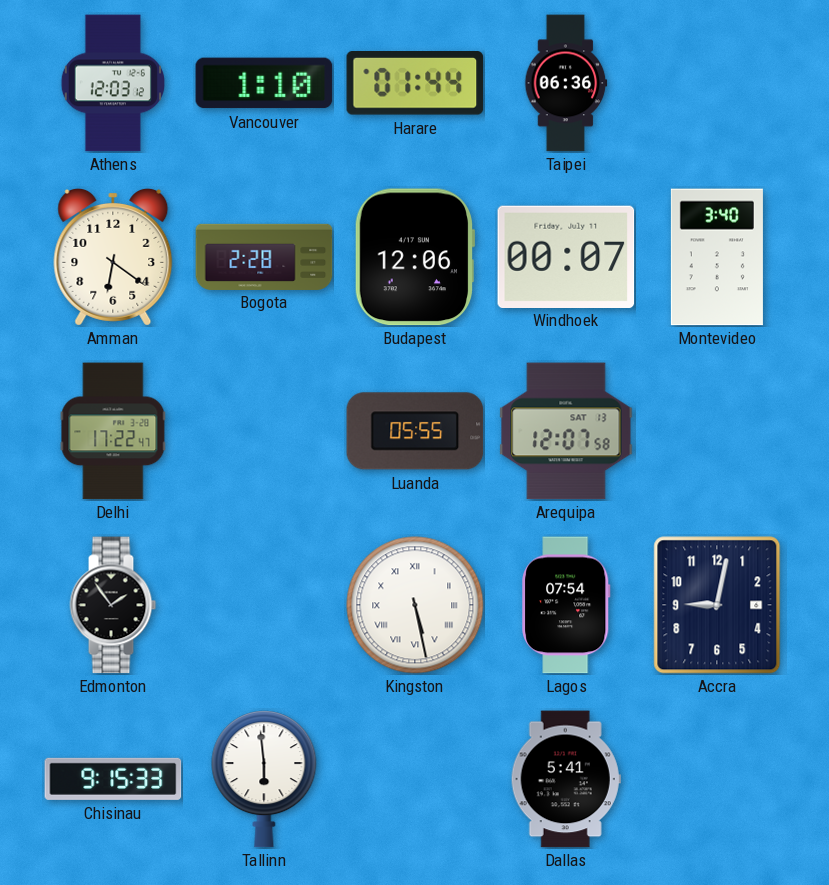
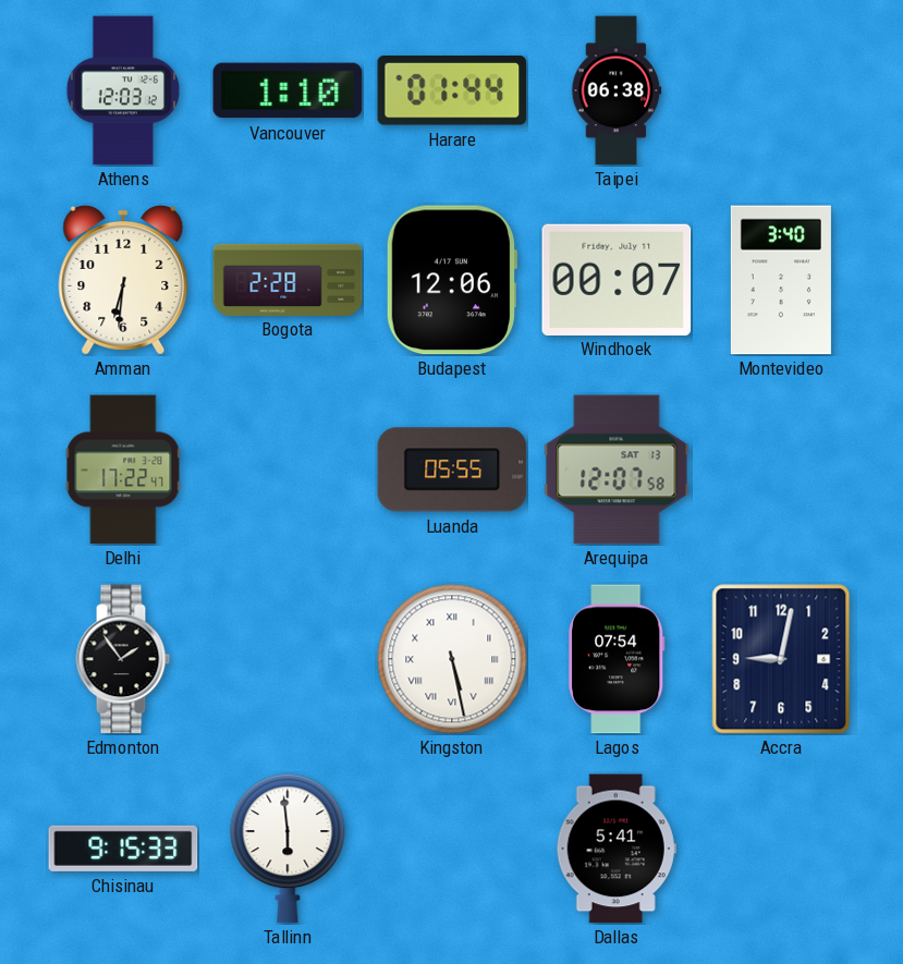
Taipei: 06:36 -> 06:38 (617, 90)
Amman: 6:21 -> 6:31 (123, 281)
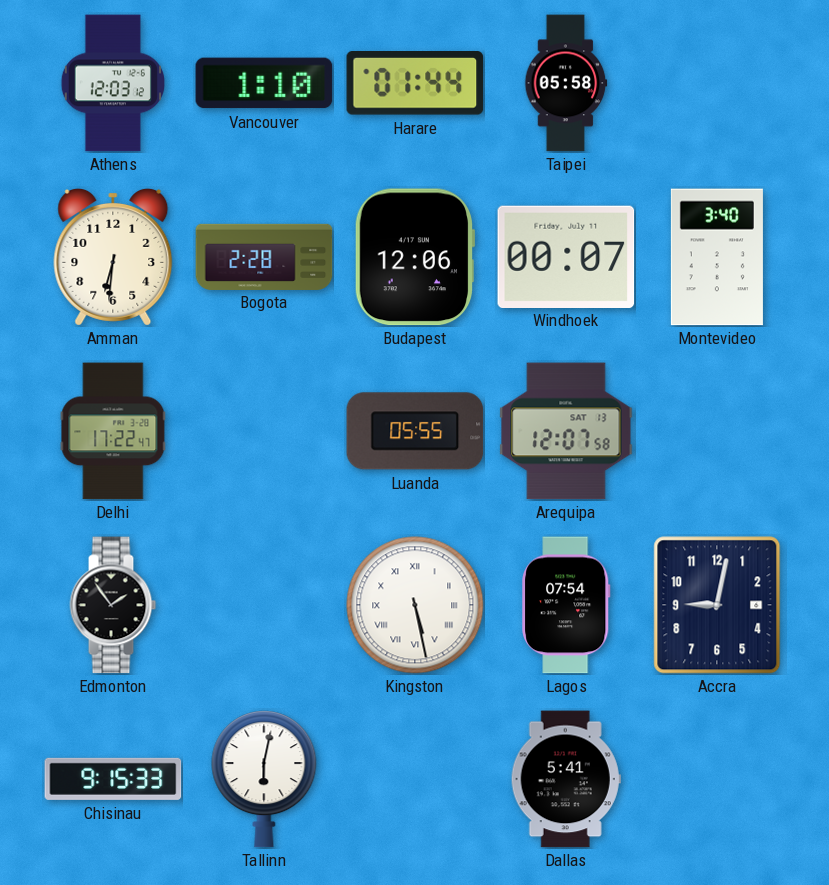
Taipei: 06:38 -> 05:58 (566, 83)
Tallinn: 5:59 -> 6:02 (264, 779)
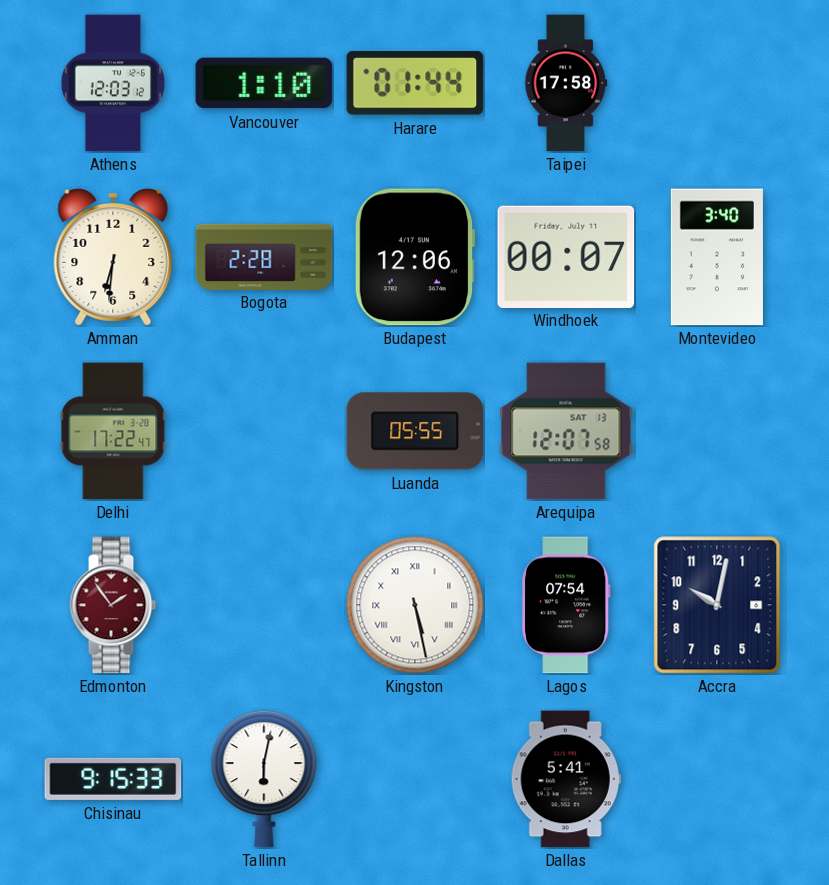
Taipei: 05:58 -> 17:58 (566, 83)
Edmonton dial: black -> burgundy (113, 605)
Accra: 9:02 -> 10:02 (717, 605)
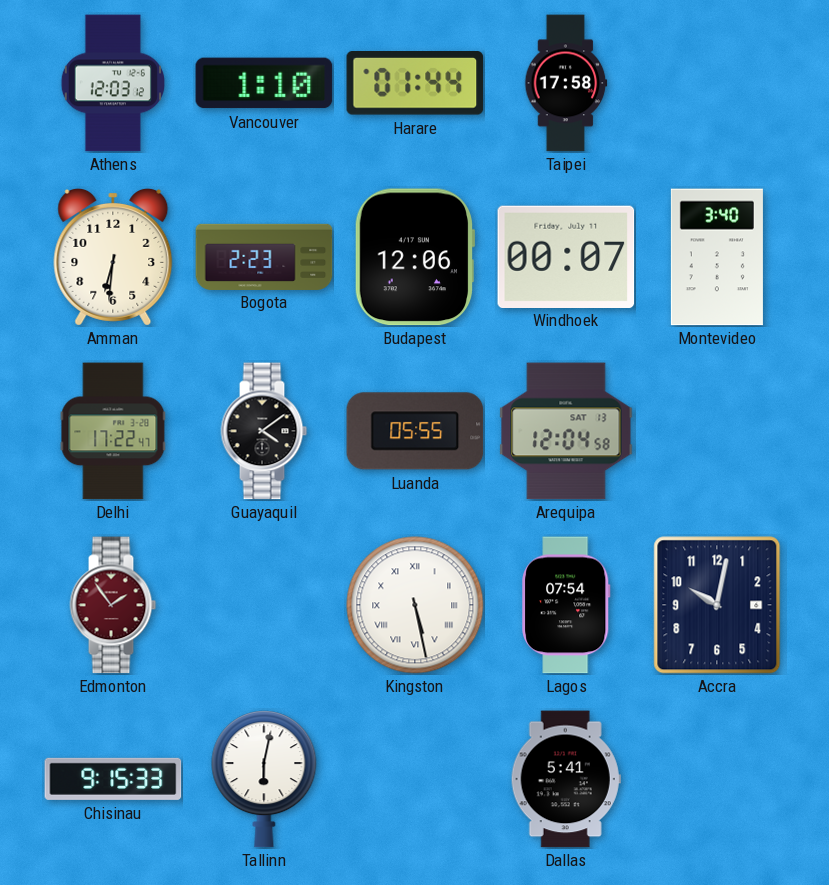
Bogota: 2:28 -> 2:23 (264, 256)
Guayaquil: none -> 4:09 (264, 431)
Arequipa: 12:07 -> 12:04 (566, 431)
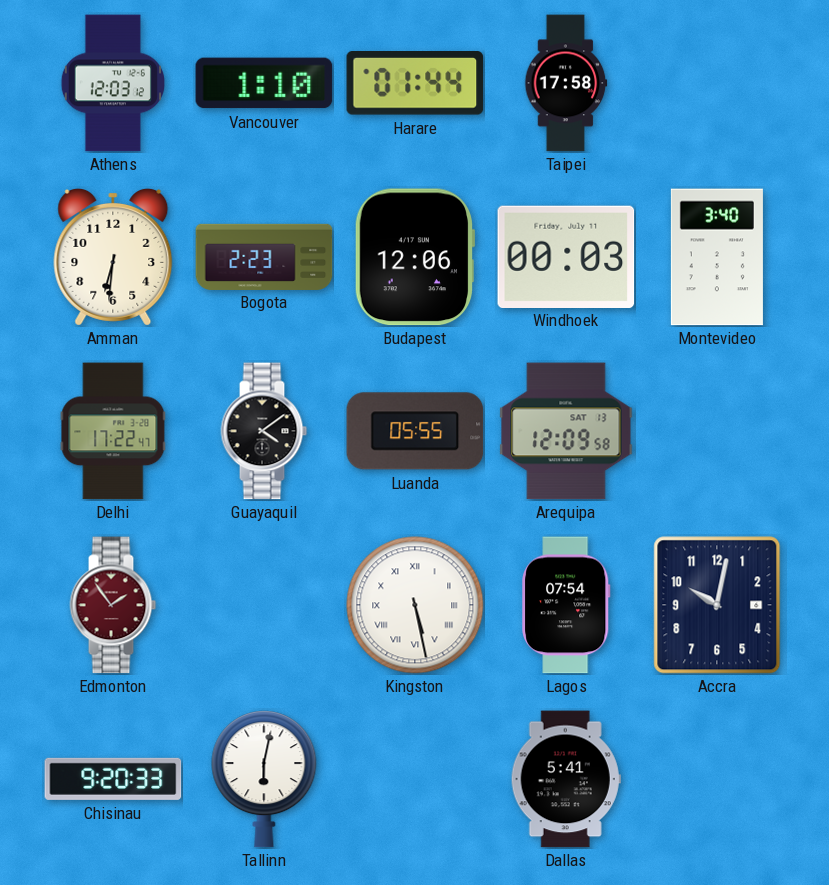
Windhoek: 00:07 -> 00:03 (566, 256)
Arequipa: 12:04 -> 12:09 (566, 431)
Chisinau: 9:15 -> 9:20 (113, 779)
